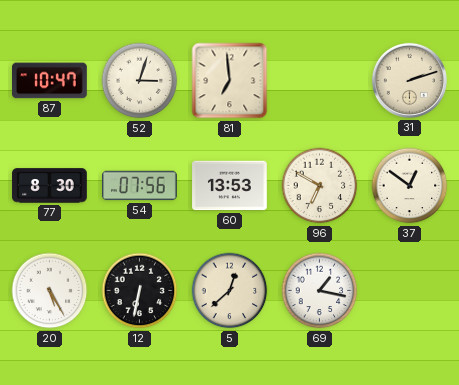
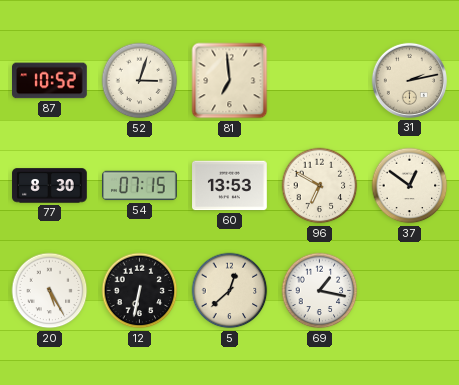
87: 10:47 -> 10:52 (50, 81)
31: 2:12 -> 2:13 (409, 80)
54: 07:56 -> 07:15 (140, 186)
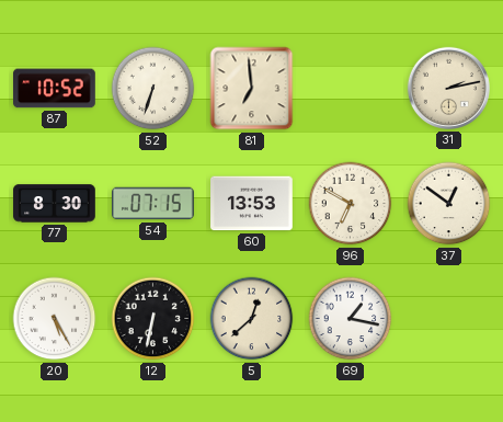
52: 3:03 -> 6:33 (153, 89)
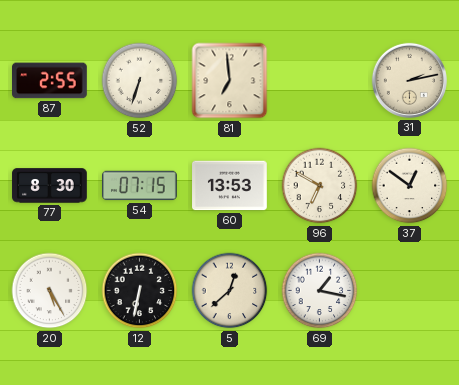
87: 10:52 -> 2:55 (50, 81)
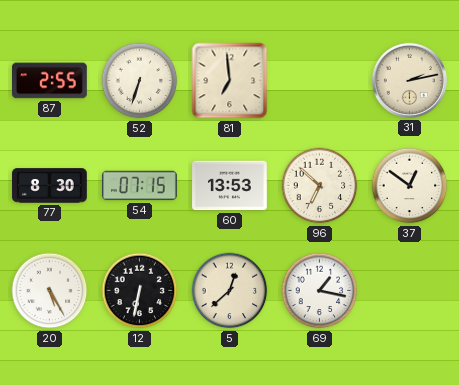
96: 6:50 -> 6:52 (320, 186)
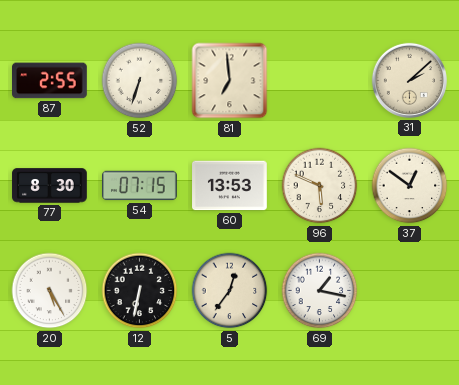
31: 2:13 -> 2:08 (409, 80)
96: 6:52 -> 5:49 (320, 186)
5: 12:38 -> 12:36 (230, 291)
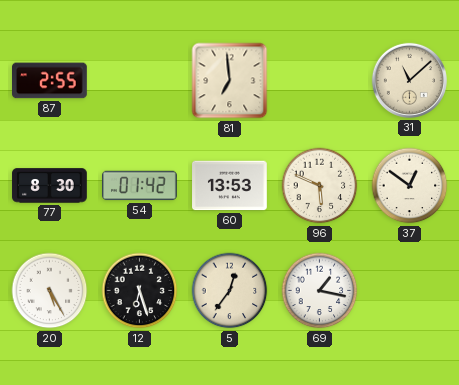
52: 6:33 -> none (140, 81)
31: 2:08 -> 11:08 (409, 80)
54: 07:15 -> 01:42 (140, 186)
12: 6:32 -> 6:27 (140, 291)
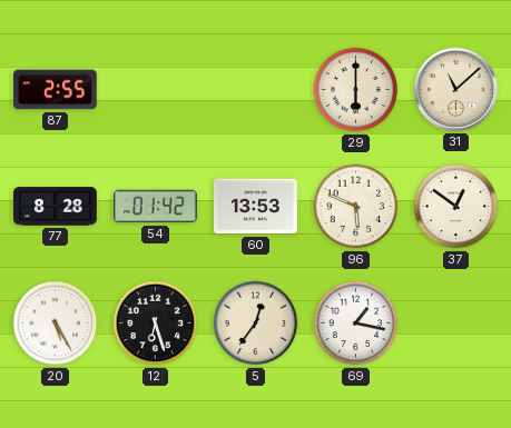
81: 6:59 -> none (230, 81)
29: none -> 6:00 (356, 90)
77: 8:30 -> 8:28 (56, 207)
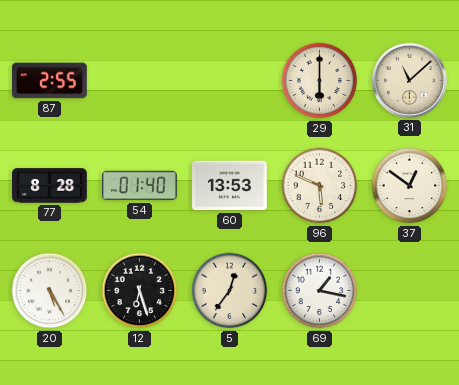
54: 01:42 -> 01:40 (140, 186)
